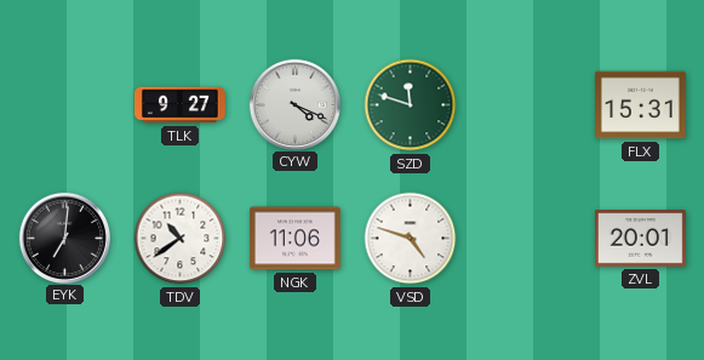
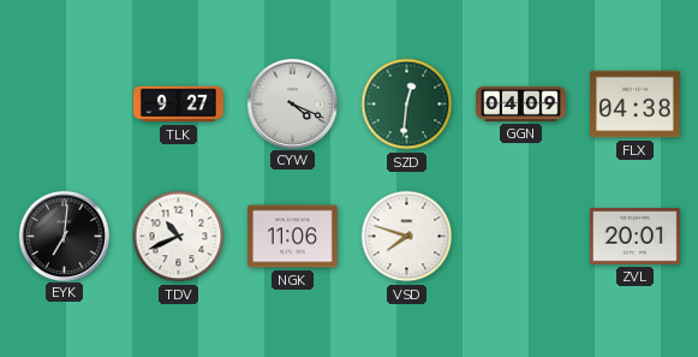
SZD: 11:48 -> 12:31 (407, 105)
GGN: none -> 04:09 (521, 103)
FLX: 15:31 -> 04:38 (636, 105)
TDV: 10:39 -> 10:41 (179, 237)
VSD: 4:48 -> 7:48 (407, 237)
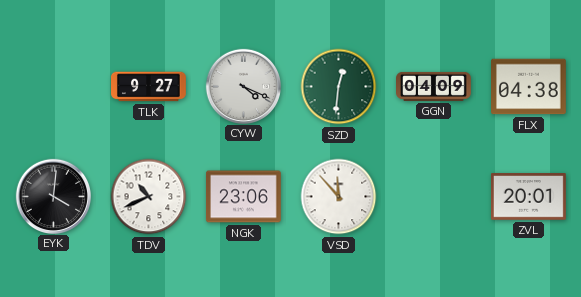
EYK: 7:01 -> 4:01 (53, 196)
NGK: 11:06 -> 23:06 (243, 197)
VSD: 7:48 -> 11:53 (339, 197)
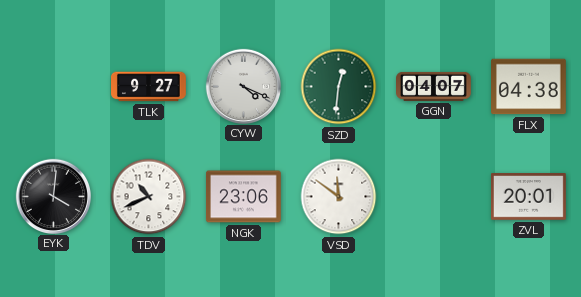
GGN: 04:09 -> 04:07 (434, 86)
VSD: 11:53 -> 11:51 (339, 197)
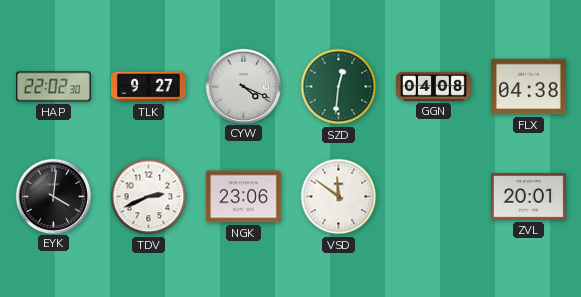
HAP: none -> 22:02 (54, 87)
GGN: 04:07 -> 04:08 (434, 86)
TDV: 10:41 -> 2:41 (149, 197)
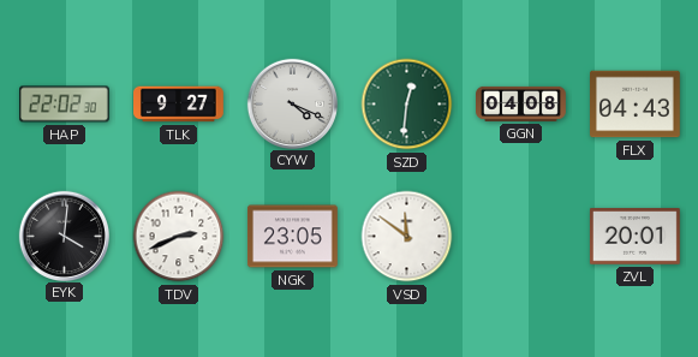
FLX: 04:38 -> 04:43 (636, 105)
NGK: 23:06 -> 23:05 (292, 237)
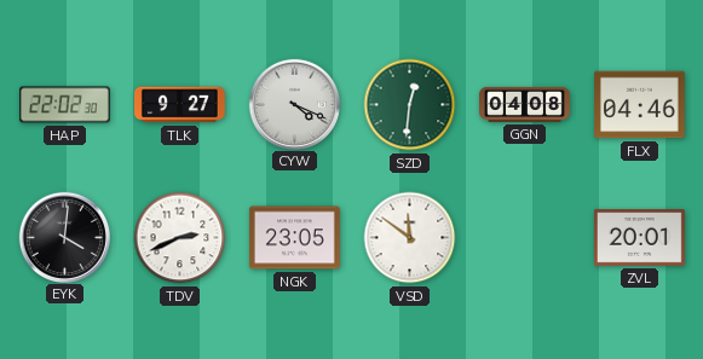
FLX: 04:43 -> 04:46 (640, 105)
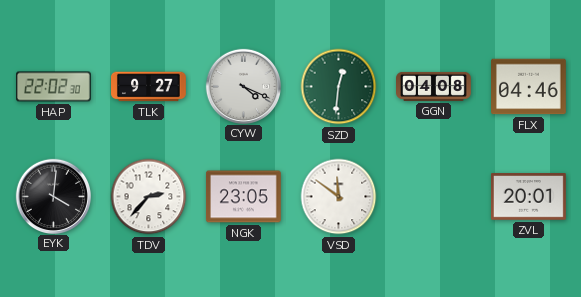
TDV: 2:41 -> 2:37 (149, 197)
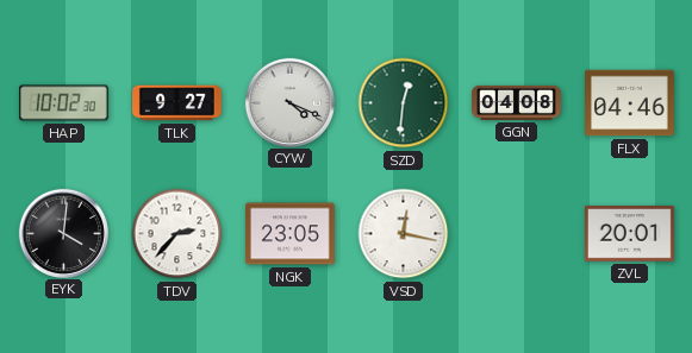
HAP: 22:02 -> 10:02 (64, 103)
VSD: 11:51 -> 12:17 (404, 234)
